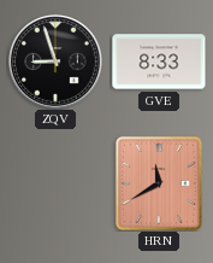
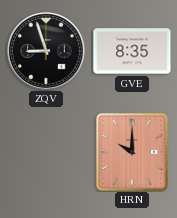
GVE: 8:33 -> 8:35 (132, 51)
HRN: 11:40 -> 10:00 (132, 152)
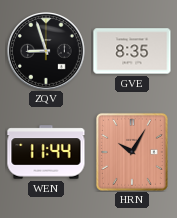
WEN: none -> 11:44 (46, 152)
HRN: 10:00 -> 10:05 (132, 152)
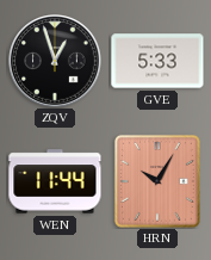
ZQV: 8:57 -> 12:57 (55, 61)
GVE: 8:35 -> 5:33 (157, 61)
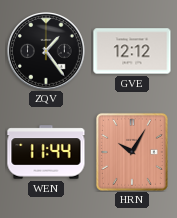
ZQV: 12:57 -> 1:24 (46, 51)
GVE: 5:33 -> 12:12 (132, 51)
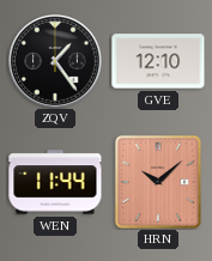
GVE: 12:12 -> 12:10 (158, 61)
HRN: 10:05 -> 10:08 (158, 182)
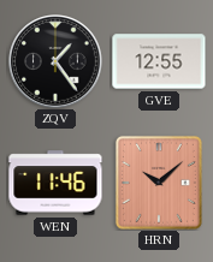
GVE: 12:10 -> 12:55 (159, 61)
WEN: 11:44 -> 11:46 (55, 183)
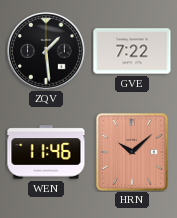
ZQV: 1:24 -> 1:29 (46, 51)
GVE: 12:55 -> 7:22 (132, 51)
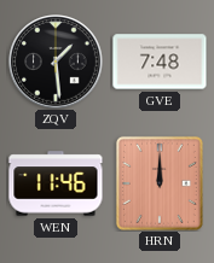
GVE: 7:22 -> 7:48 (160, 62)
HRN: 10:08 -> 12:00 (160, 183)
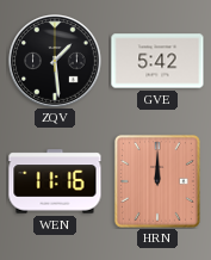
GVE: 7:48 -> 5:42 (157, 61)
WEN: 11:46 -> 11:16 (55, 181)
